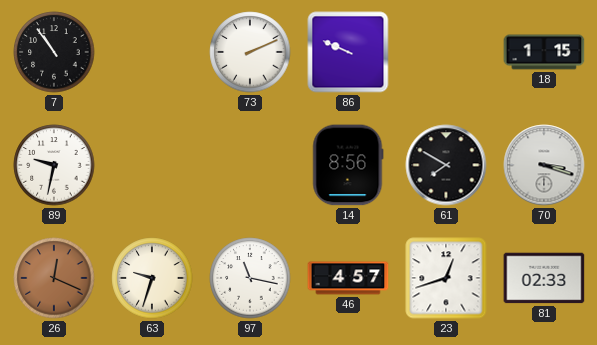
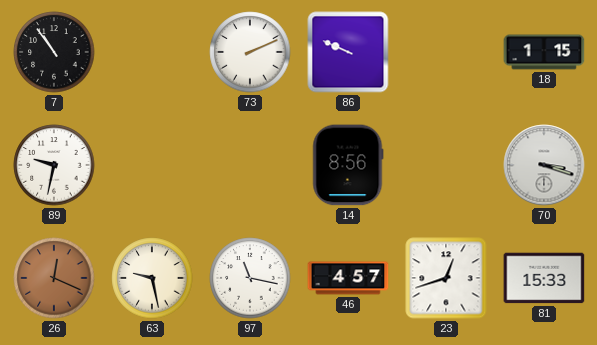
61: 7:50 -> none (446, 165)
63: 9:33 -> 9:28 (152, 278)
81: 02:33 -> 15:33 (544, 278)
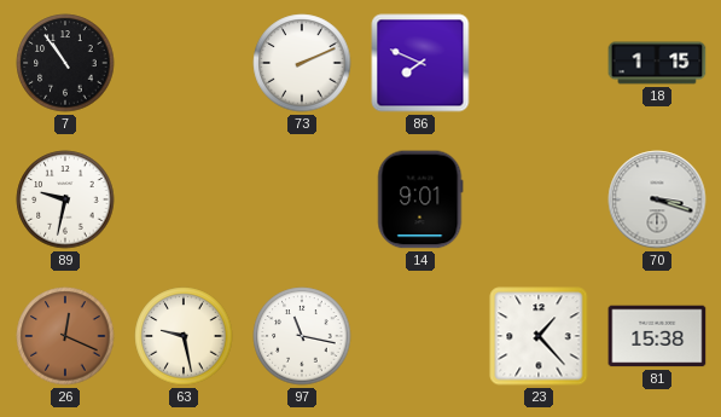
86: 9:49 -> 7:49 (420, 63)
14: 8:56 -> 9:01 (420, 199)
46: 4:57 -> none (348, 278)
23: 12:42 -> 1:23 (539, 336)
81: 15:33 -> 15:38 (657, 336)
